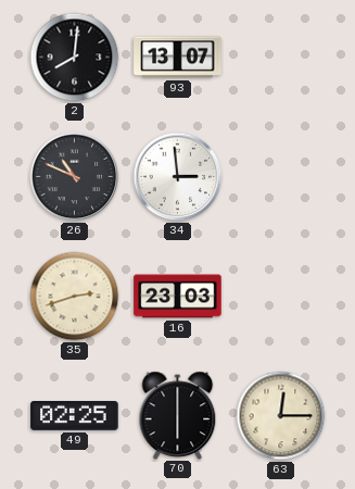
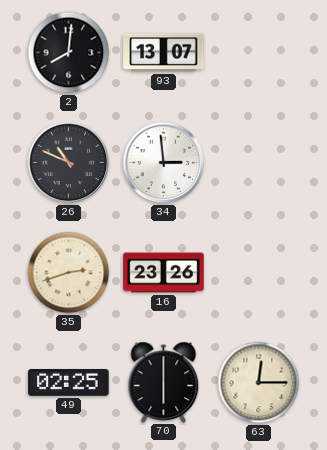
16: 23:03 -> 23:26 (164, 273)
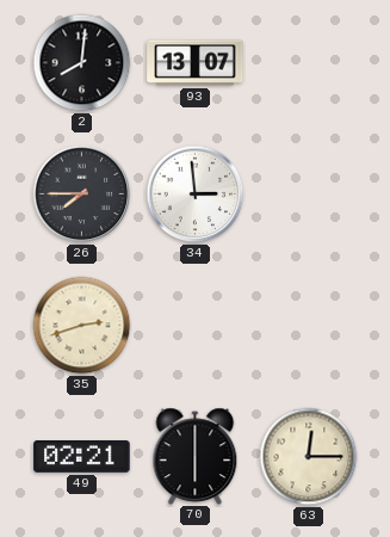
26: 10:49 -> 7:45 (82, 195)
16: 23:26 -> none (164, 273)
49: 02:25 -> 02:21 (82, 457)
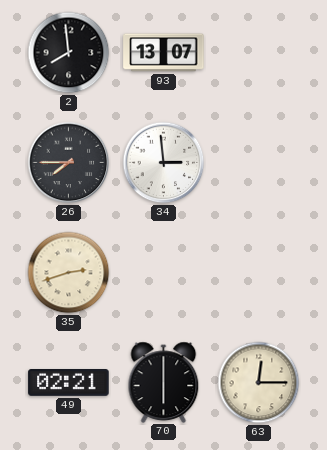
2: 8:01 -> 7:59 (69, 53)
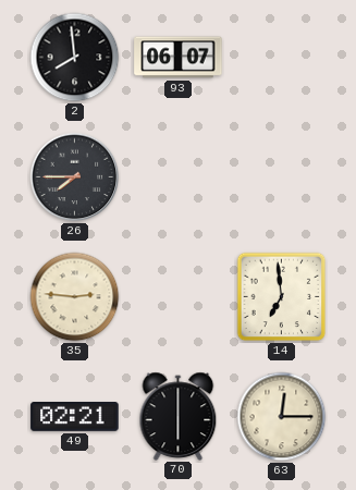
93: 13:07 -> 06:07 (179, 58)
34: 2:59 -> none (164, 163)
35: 2:42 -> 2:46 (75, 297)
14: none -> 6:59 (282, 297)
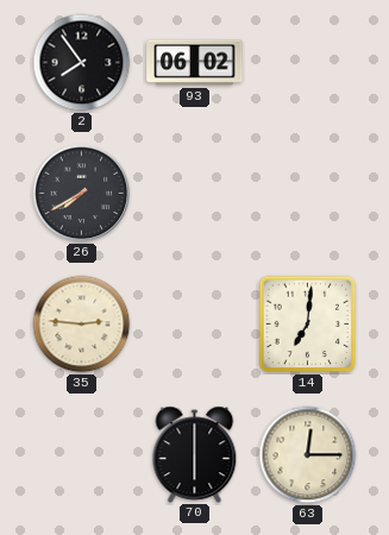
2: 7:59 -> 7:54 (82, 63)
93: 06:07 -> 06:02 (195, 63)
26: 7:45 -> 7:40 (82, 194)
14: 6:59 -> 7:01 (308, 325)
49: 02:21 -> none (75, 417)
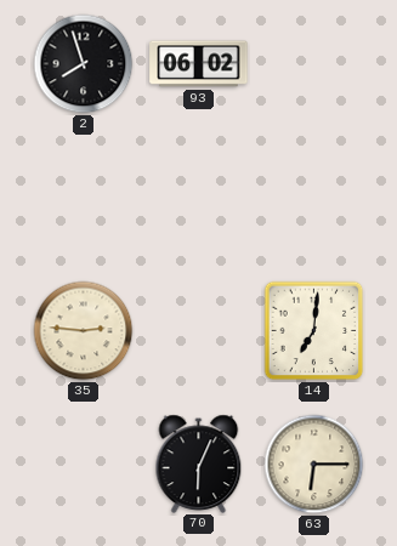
2: 7:54 -> 7:57 (84, 64)
26: 7:40 -> none (82, 194)
70: 6:00 -> 6:04 (199, 463)
63: 12:15 -> 6:15 (314, 465)
